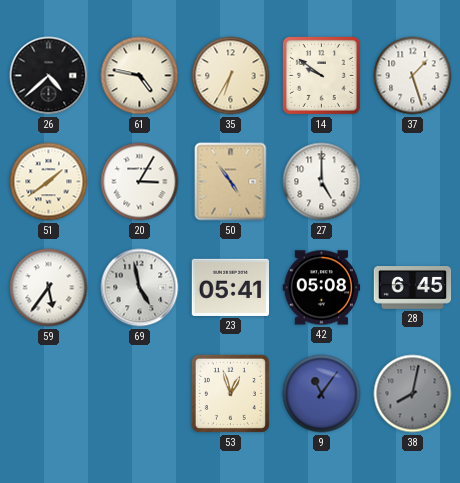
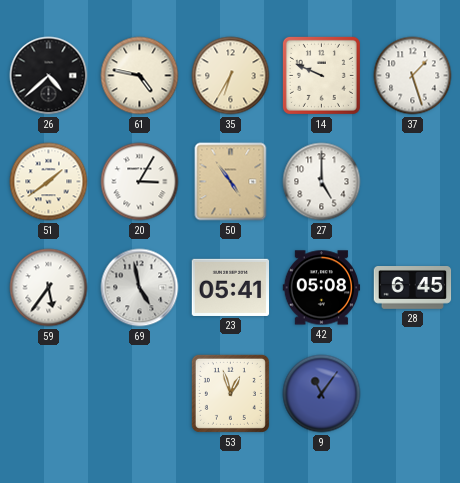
14: 9:51 -> 9:49 (321, 75)
38: 8:02 -> none (413, 394)
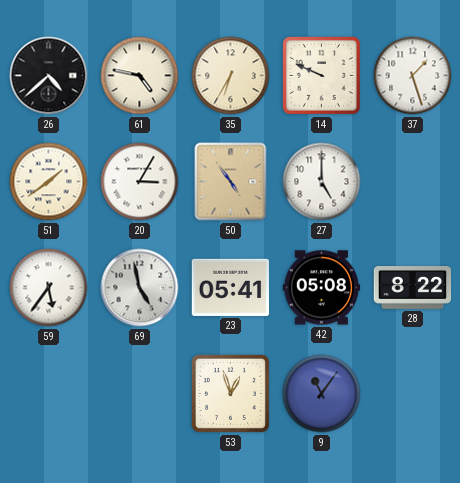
28: 6:45 -> 8:22 (413, 288)
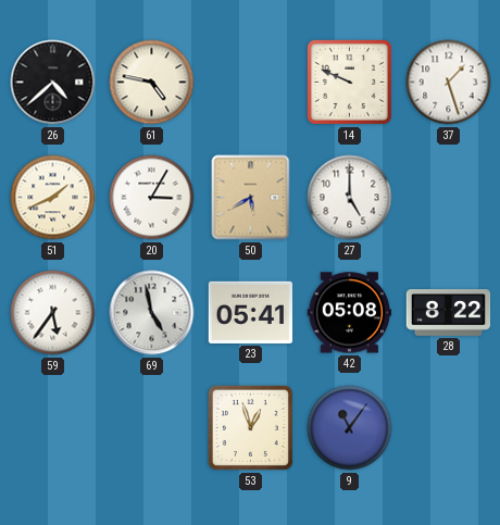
35: 6:35 -> none (231, 76)
51: 1:39 -> 1:41 (53, 198)
50: 4:54 -> 5:40 (251, 198)
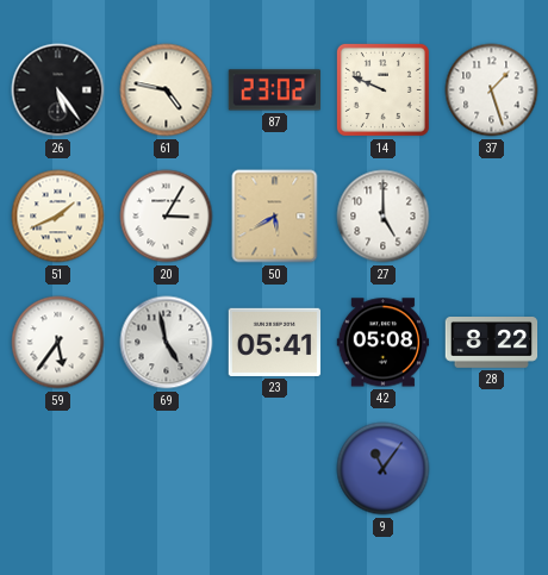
26: 4:38 -> 5:24 (58, 90)
87: none -> 23:02 (275, 90)
53: 12:57 -> none (250, 427)
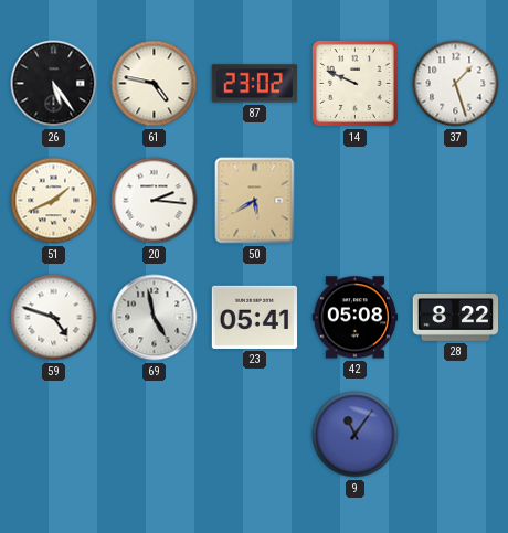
20: 3:05 -> 2:16 (155, 201)
27: 5:00 -> none (384, 217)
59: 5:36 -> 4:48 (54, 318)
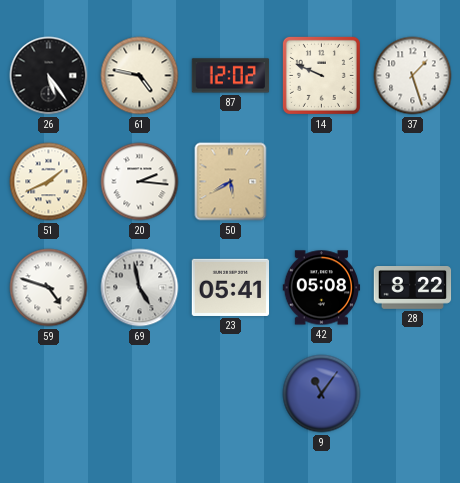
87: 23:02 -> 12:02 (231, 76)
